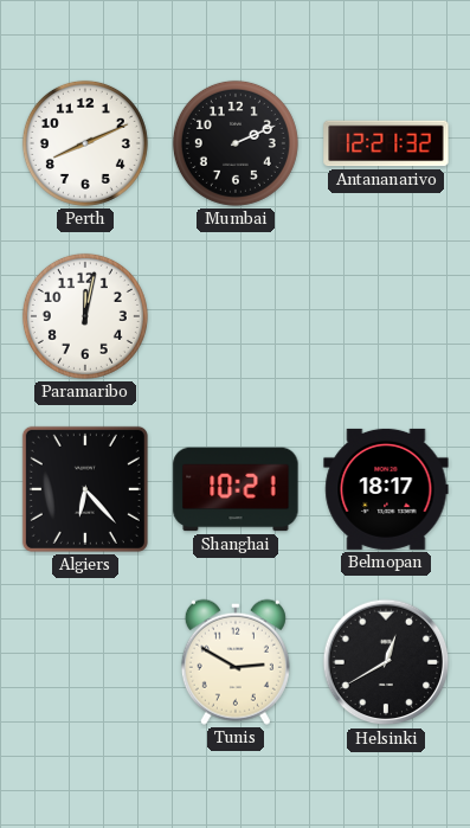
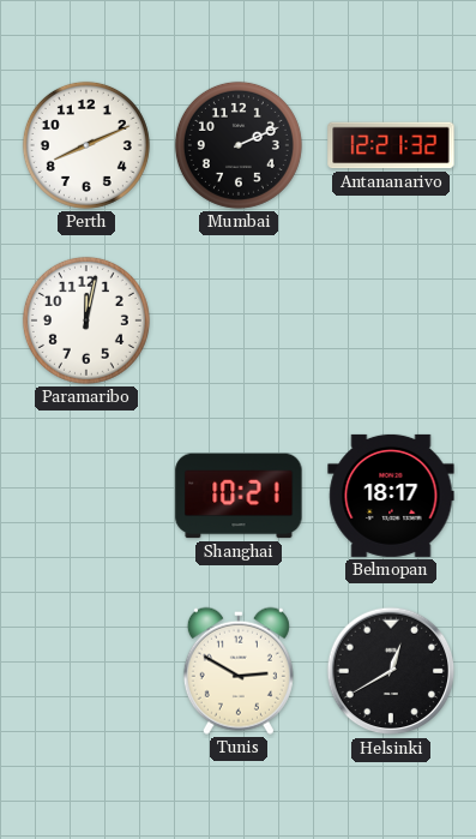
Algiers: 6:23 -> none (85, 489)
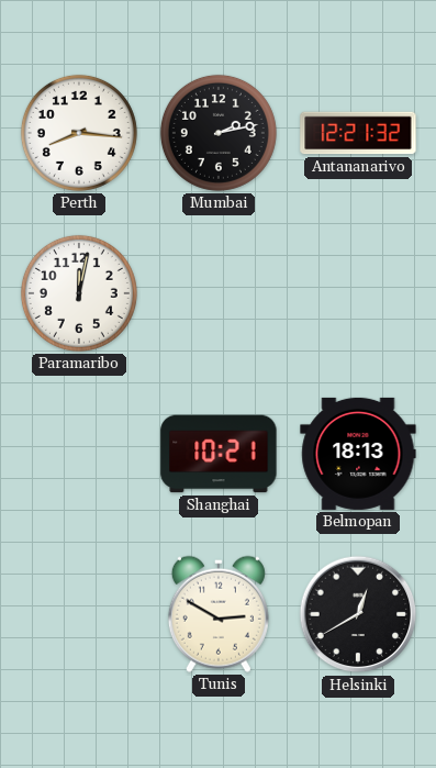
Perth: 8:11 -> 8:16 (79, 133)
Mumbai: 2:11 -> 2:13 (219, 133)
Belmopan: 18:17 -> 18:13 (358, 454)
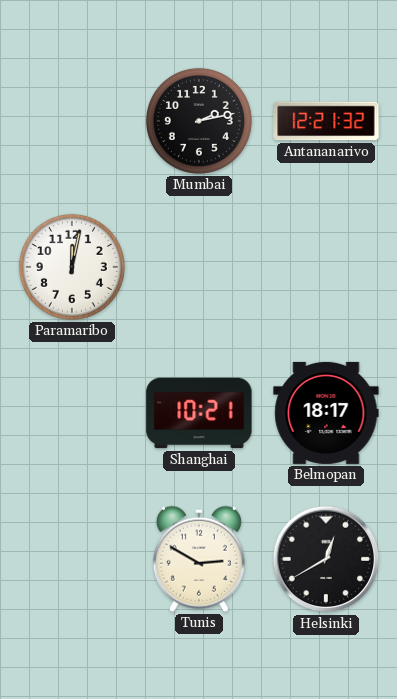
Perth: 8:16 -> none (79, 133)
Belmopan: 18:13 -> 18:17 (326, 413)
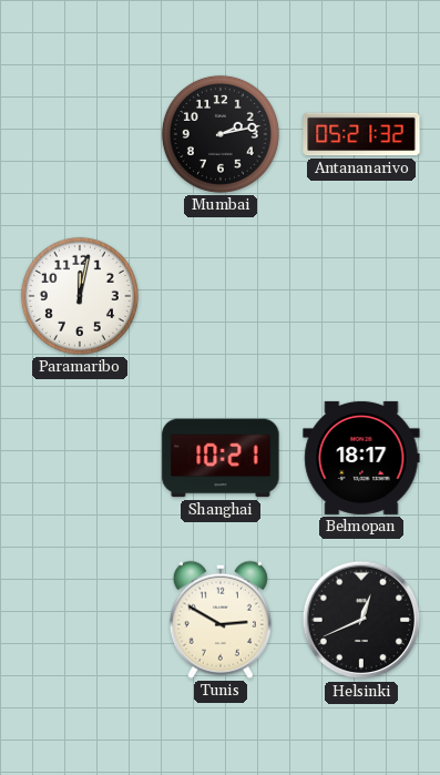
Antananarivo: 12:21 -> 05:21 (361, 134)
Helsinki: 12:40 -> 12:41 (361, 620)
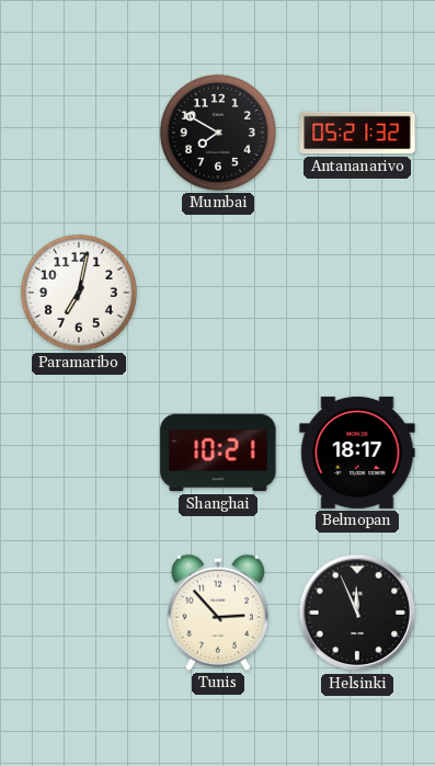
Mumbai: 2:13 -> 7:50 (218, 133)
Paramaribo: 12:02 -> 7:02 (79, 293)
Tunis: 2:50 -> 2:53 (218, 613)
Helsinki: 12:41 -> 11:56 (357, 613)
